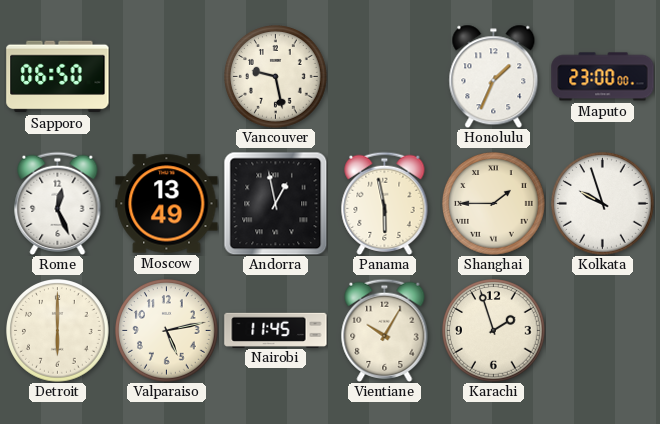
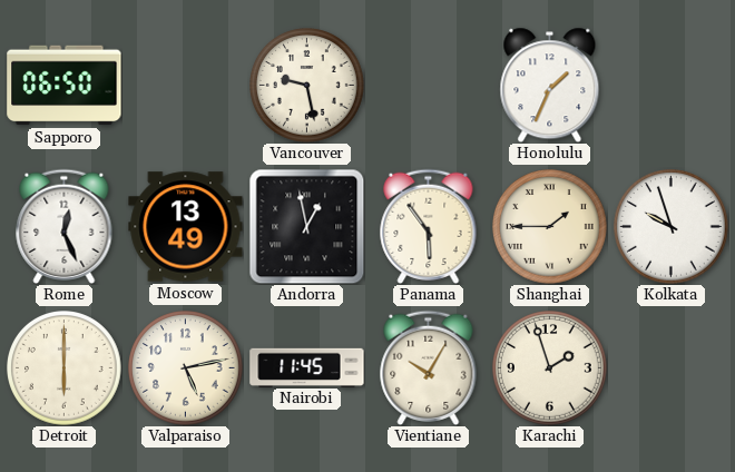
Maputo: 23:00 -> none (603, 77)
Panama: 5:58 -> 5:54 (429, 226)
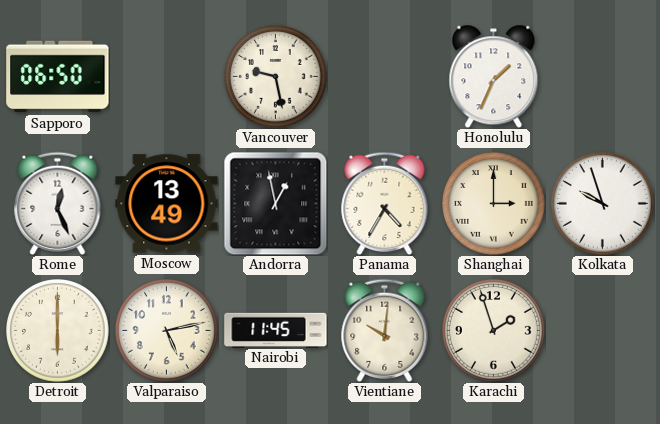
Panama: 5:54 -> 4:35 (385, 203)
Shanghai: 1:45 -> 3:00 (494, 204)
Vientiane: 10:05 -> 10:01 (385, 330)
